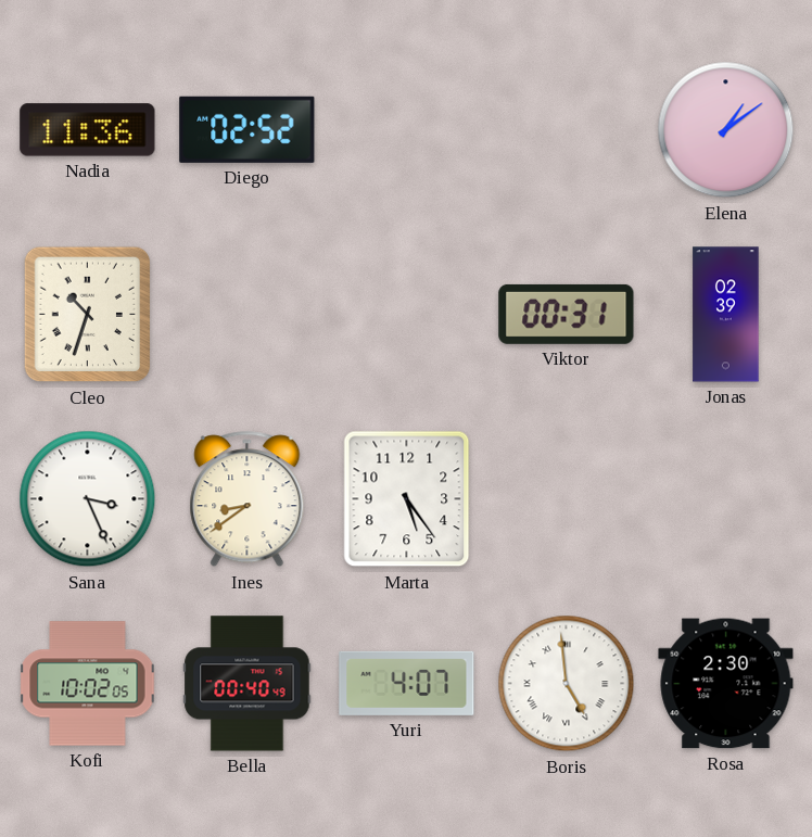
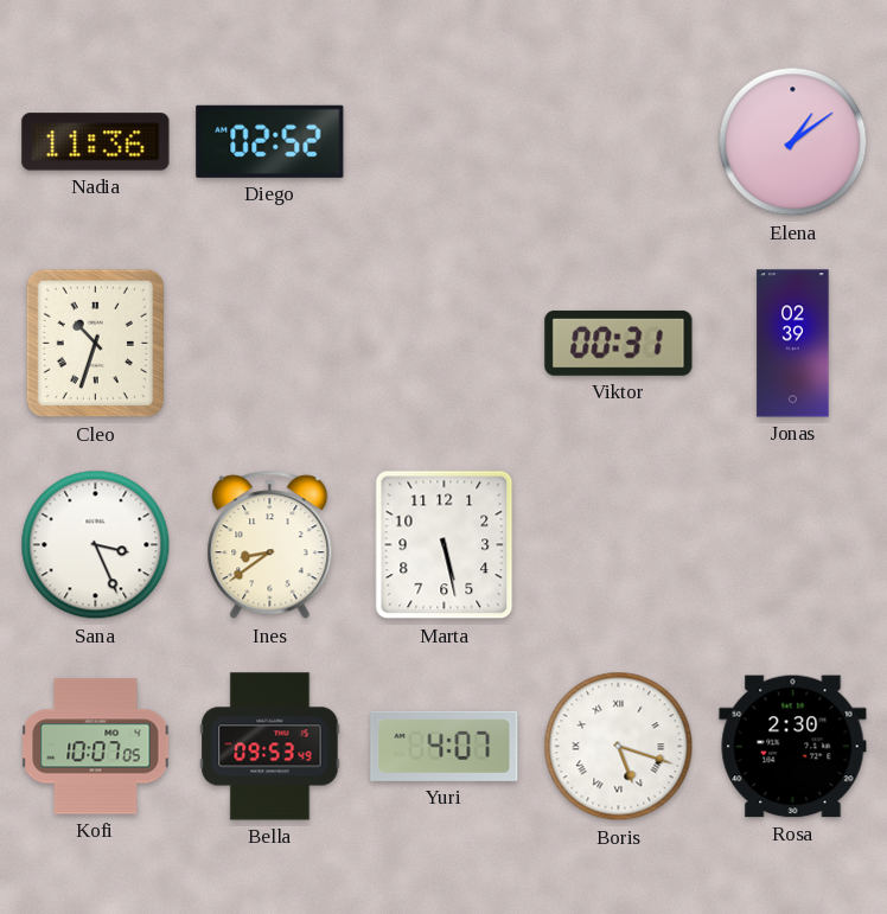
Marta: 5:24 -> 5:28 (445, 545)
Kofi: 10:02 -> 10:07 (96, 747)
Bella: 00:40 -> 09:53 (270, 747)
Boris: 4:59 -> 5:18 (619, 747)
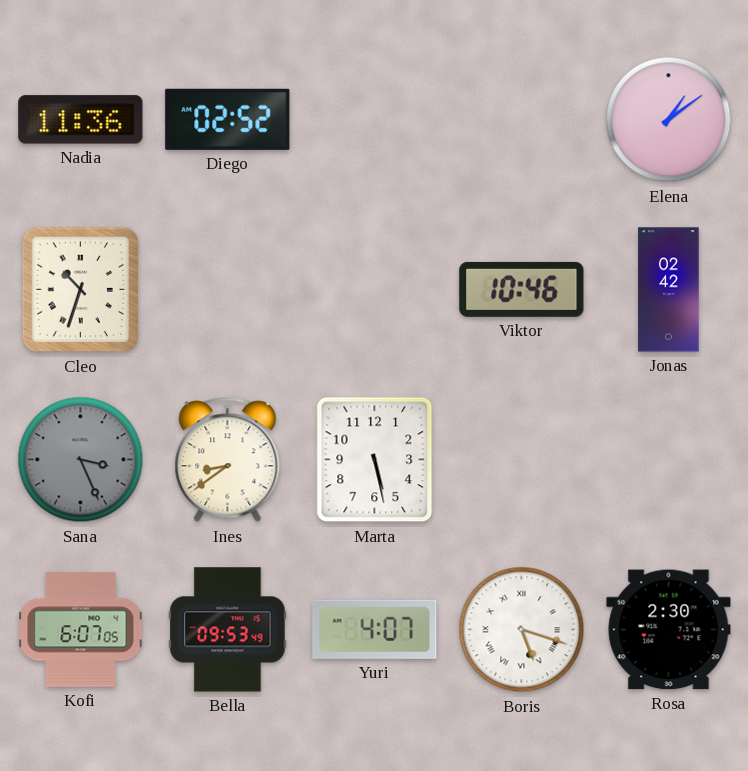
Viktor: 00:31 -> 10:46 (522, 289)
Jonas: 02:39 -> 02:42 (669, 290)
Sana dial: white -> grey (81, 460)
Kofi: 10:07 -> 6:07 (81, 630)
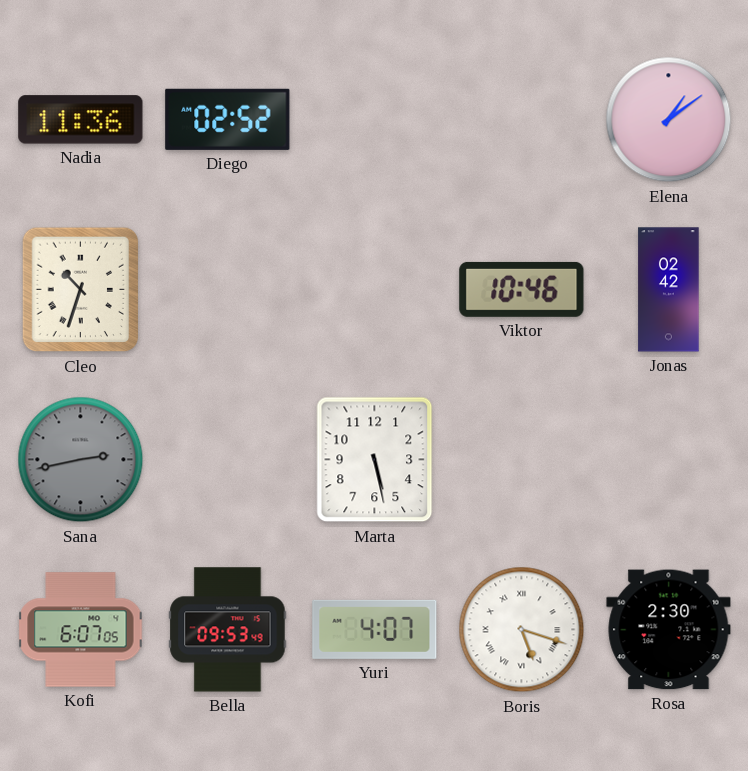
Sana: 3:26 -> 2:43 (81, 460)
Ines: 8:39 -> none (228, 460)
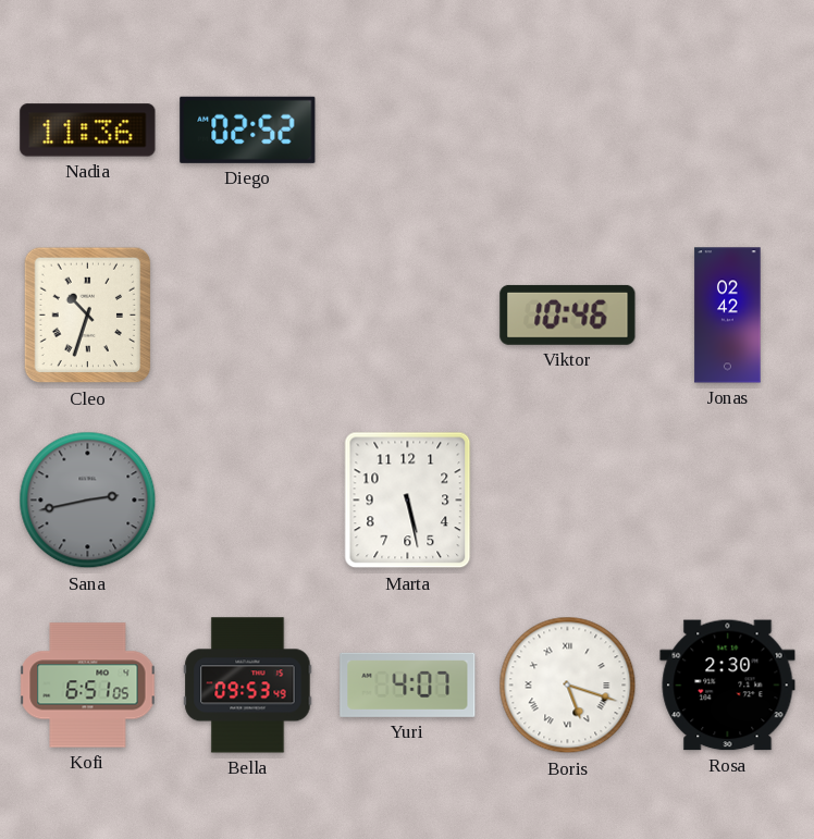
Elena: 1:09 -> none (669, 120)
Kofi: 6:07 -> 6:51 (88, 686)
